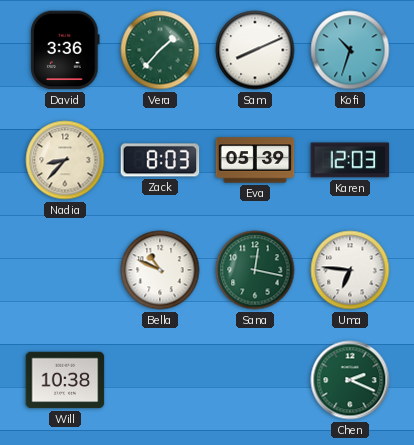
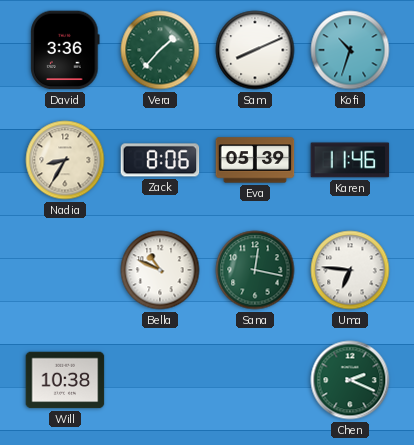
Nadia: 8:37 -> 8:35 (65, 160)
Zack: 8:03 -> 8:06 (160, 160)
Karen: 12:03 -> 11:46 (350, 160)
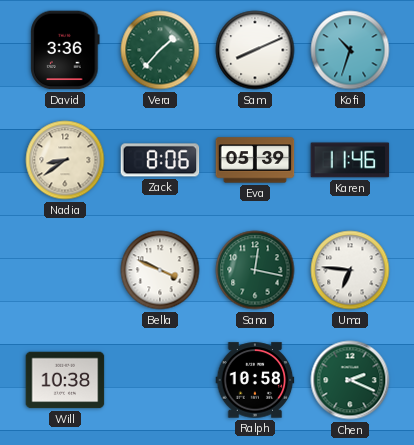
Nadia: 8:35 -> 8:39 (65, 160)
Bella: 10:49 -> 3:49 (160, 270)
Ralph: none -> 10:58 (255, 380)
